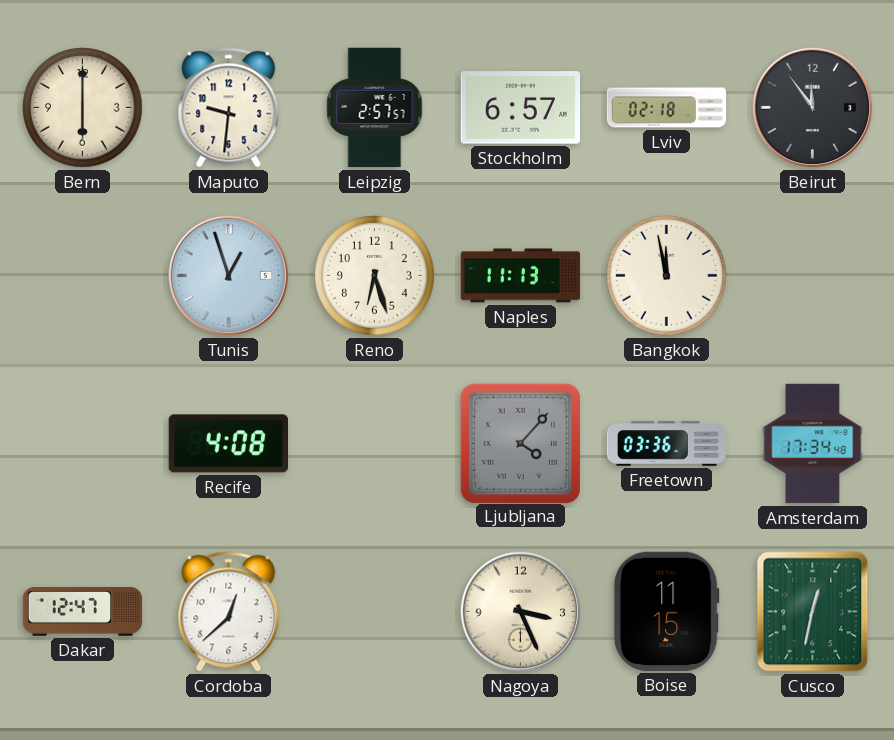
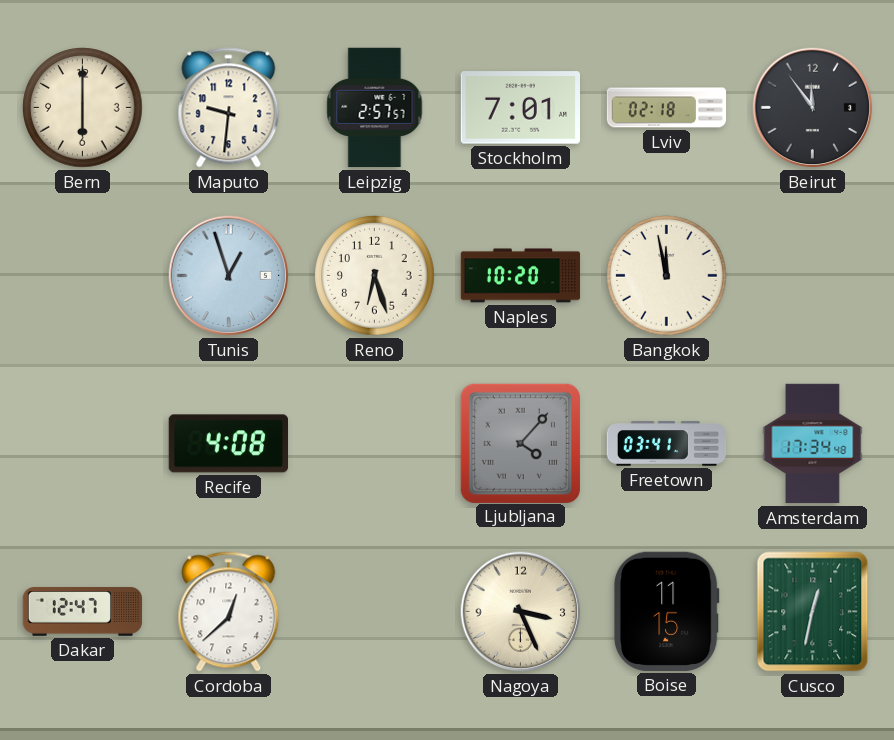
Stockholm: 6:57 -> 7:01 (520, 108)
Naples: 11:13 -> 10:20 (521, 276)
Freetown: 03:36 -> 03:41 (667, 444)
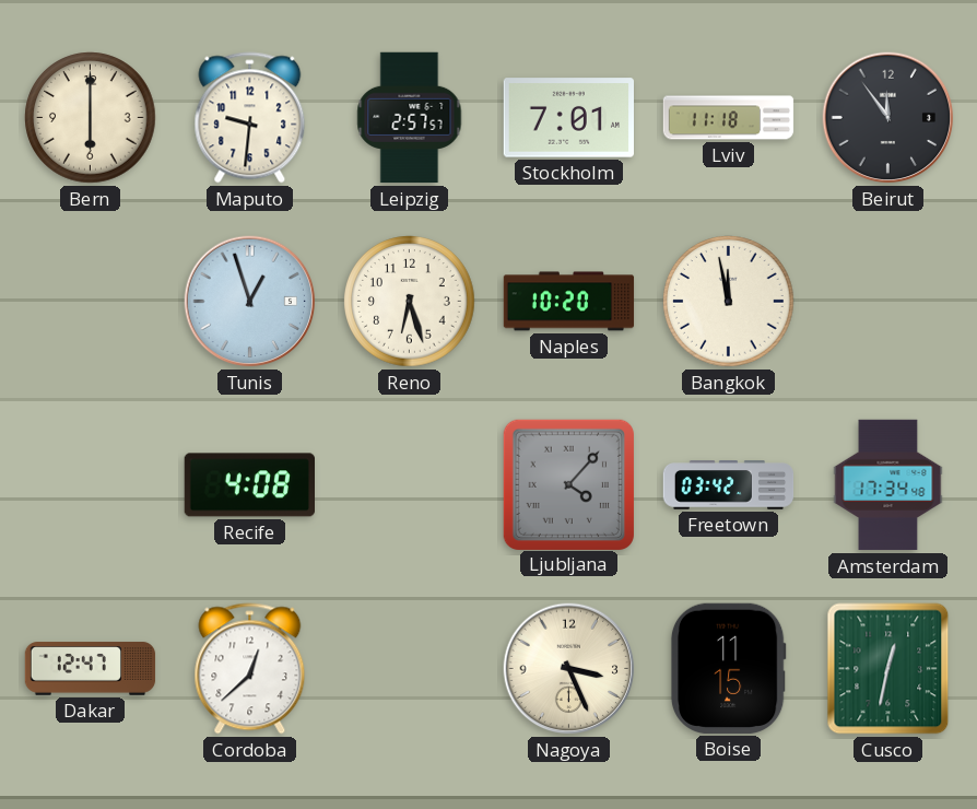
Lviv: 02:18 -> 11:18 (729, 118)
Freetown: 03:41 -> 03:42 (729, 485)
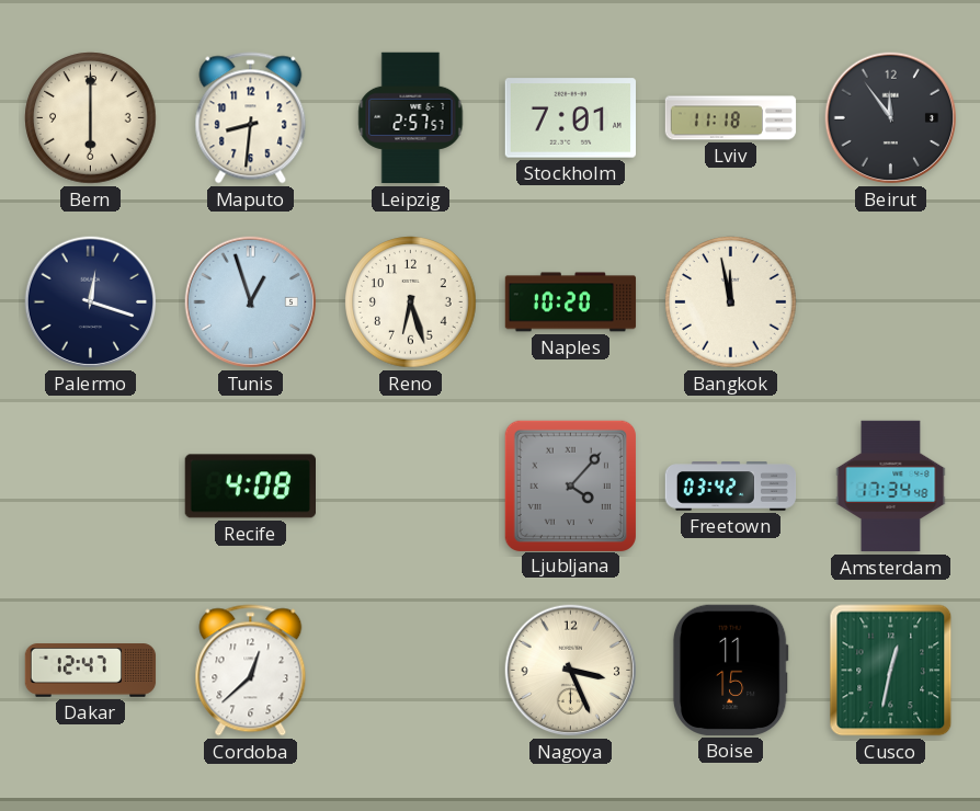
Maputo: 9:31 -> 8:31 (251, 118)
Palermo: none -> 12:18 (91, 302)
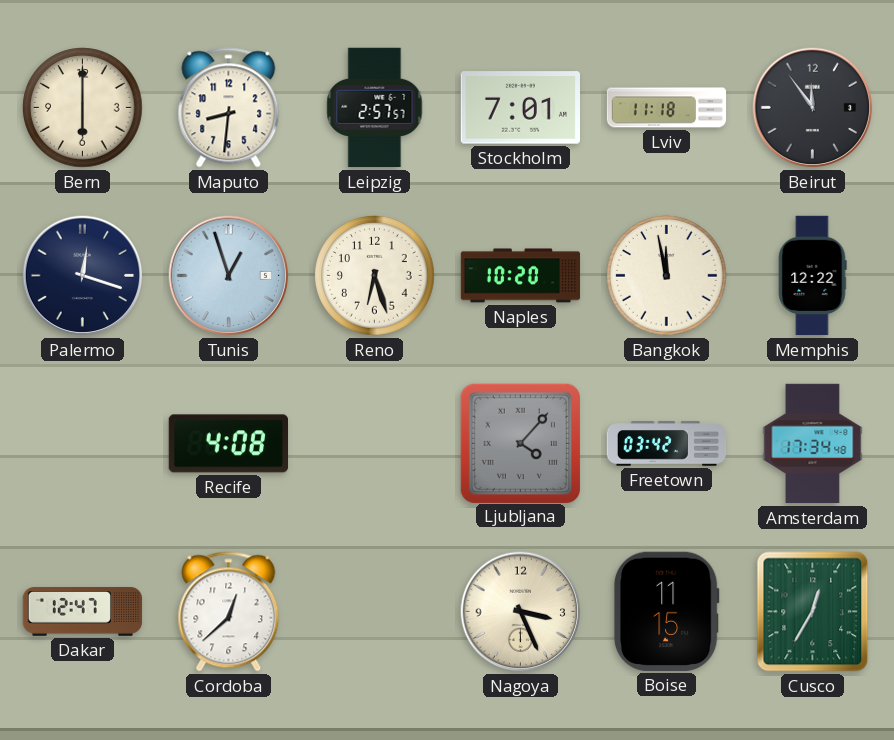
Memphis: none -> 12:22 (812, 276)
Cusco: 12:32 -> 12:35 (813, 612)
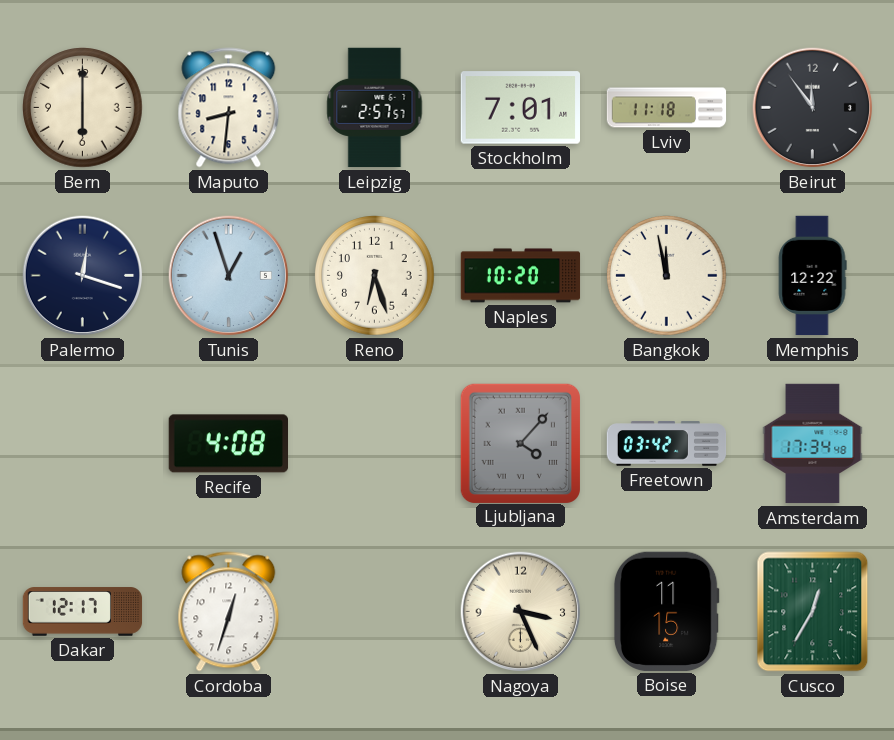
Dakar: 12:47 -> 12:17 (83, 612)
Cordoba: 12:38 -> 12:33 (229, 612)
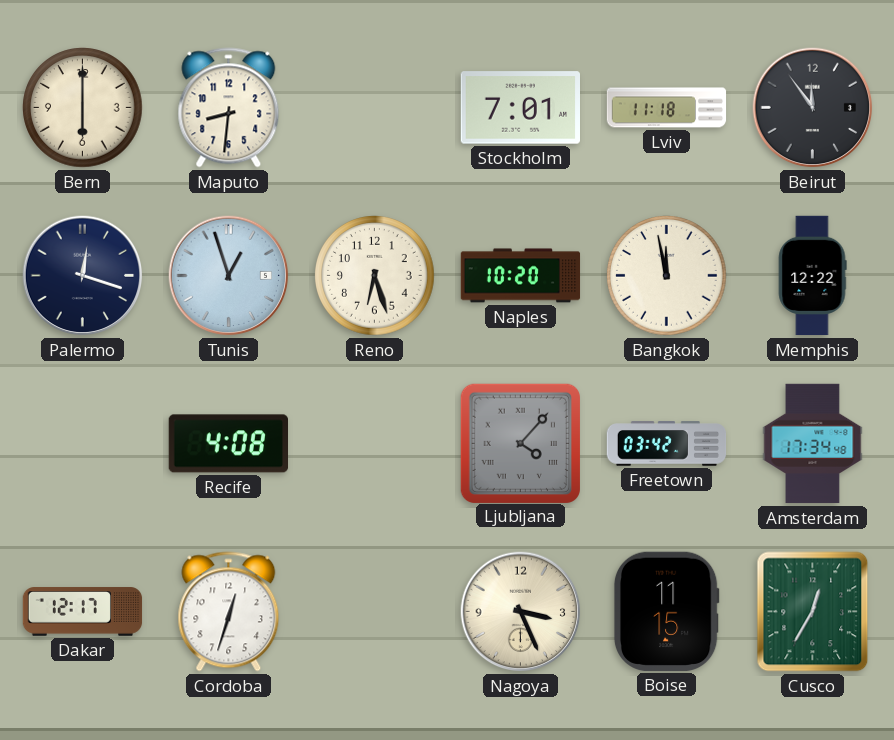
Leipzig: 2:57 -> none (375, 108)
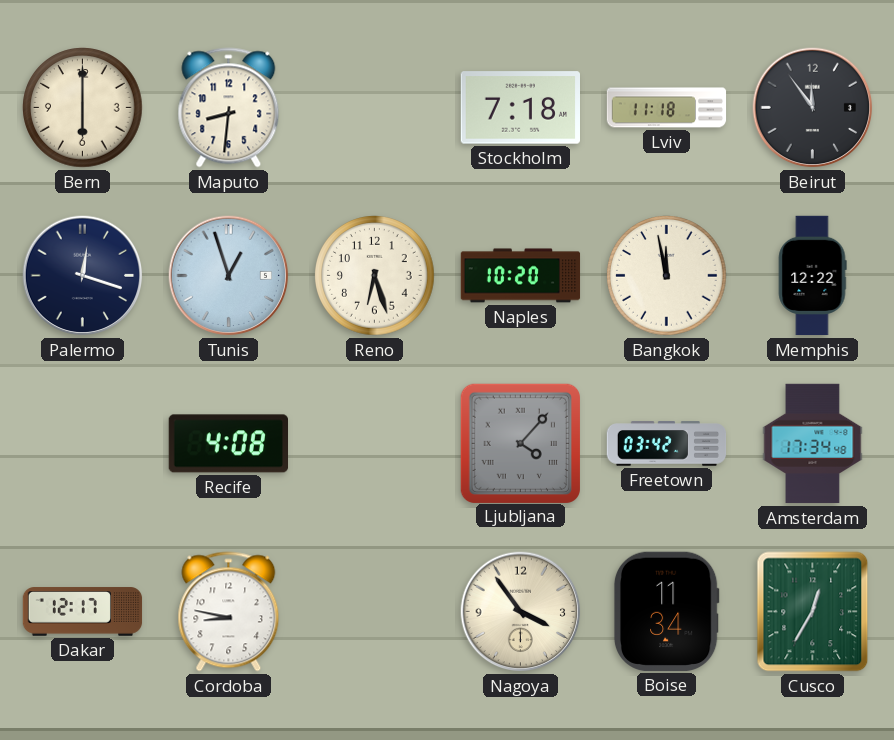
Stockholm: 7:01 -> 7:18 (520, 108)
Cordoba: 12:33 -> 8:47 (229, 612)
Nagoya: 3:26 -> 3:54 (521, 612)
Boise: 11:15 -> 11:34 (666, 611)
